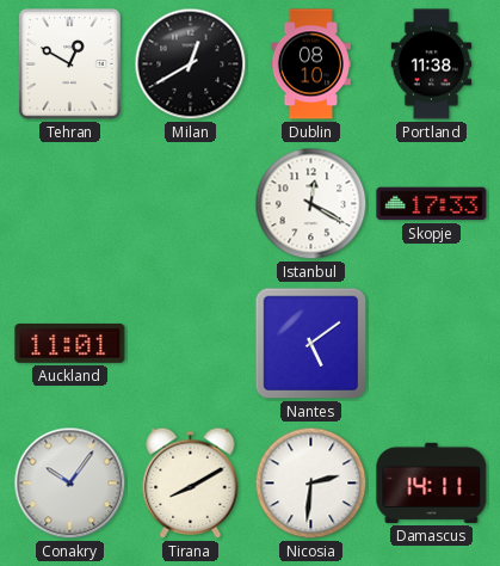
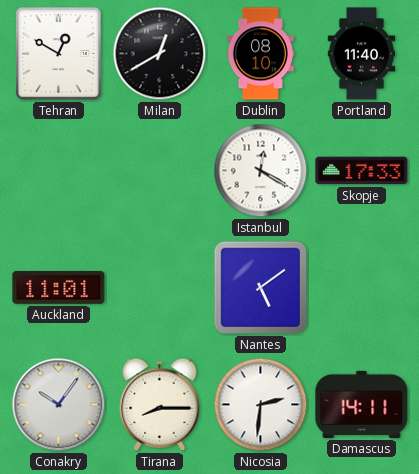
Portland: 11:38 -> 11:40 (362, 54)
Tirana: 8:10 -> 8:15 (160, 404)
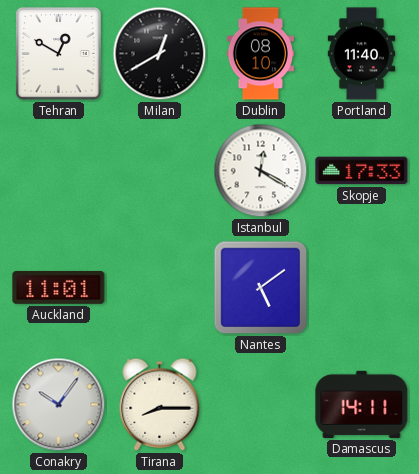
Nicosia: 2:31 -> none (261, 405)
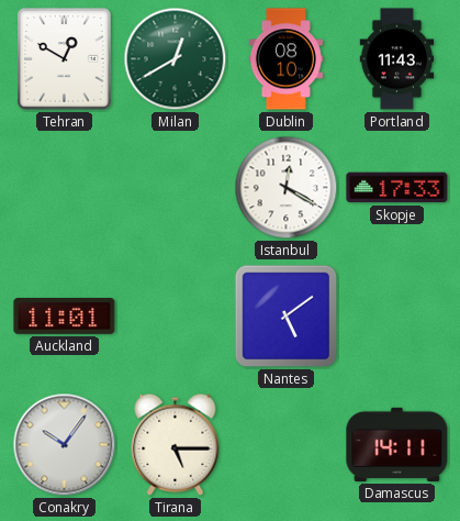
Milan dial: black -> green (176, 59)
Portland: 11:40 -> 11:43 (397, 59)
Tirana: 8:15 -> 5:15 (176, 444)
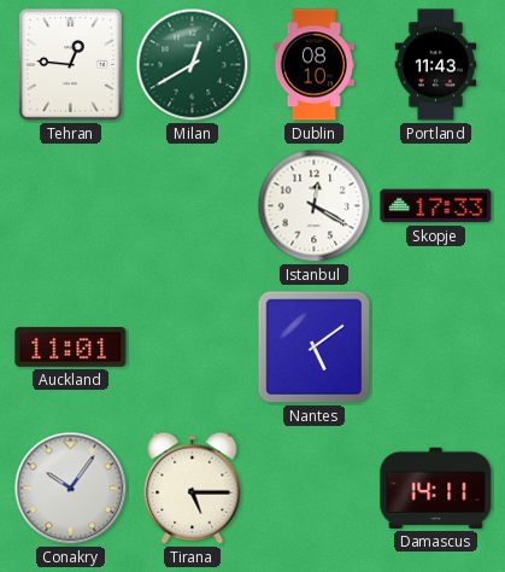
Tehran: 12:50 -> 12:46 (71, 65)
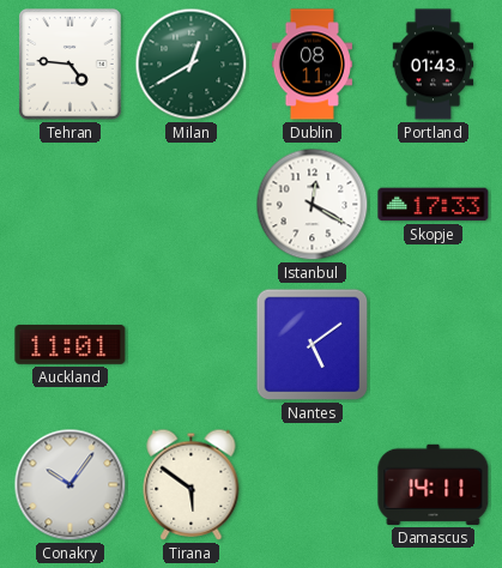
Tehran: 12:46 -> 4:46 (71, 65)
Dublin: 08:10 -> 08:11 (312, 65)
Portland: 11:43 -> 01:43 (434, 65)
Tirana: 5:15 -> 5:51 (192, 484)
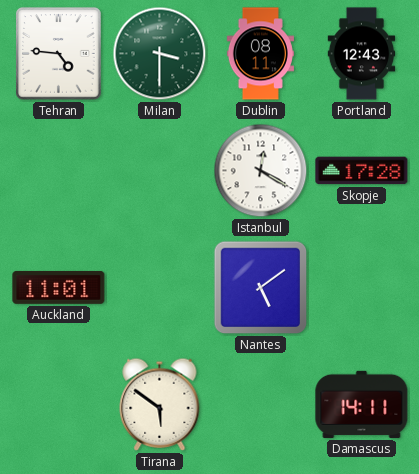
Milan: 12:40 -> 3:30 (160, 54)
Portland: 01:43 -> 12:43 (362, 54)
Skopje: 17:33 -> 17:28 (362, 171)
Conakry: 10:06 -> none (71, 485)
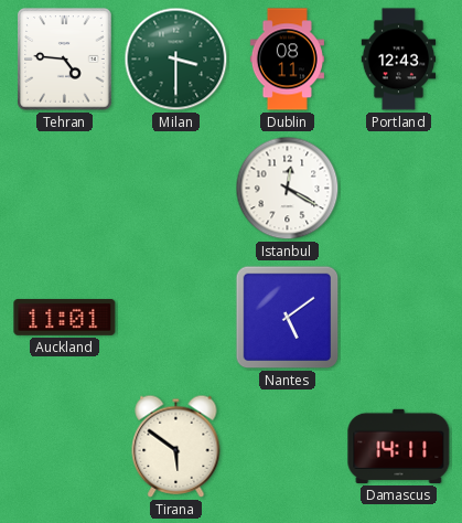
Skopje: 17:28 -> none (362, 171)
